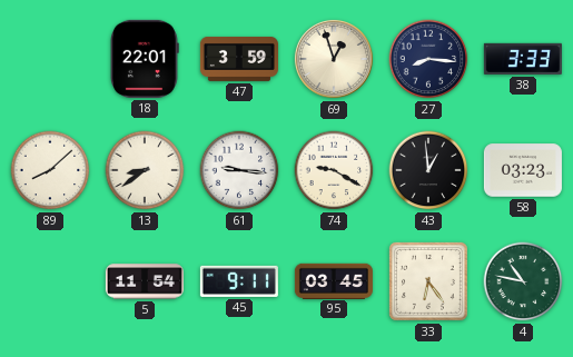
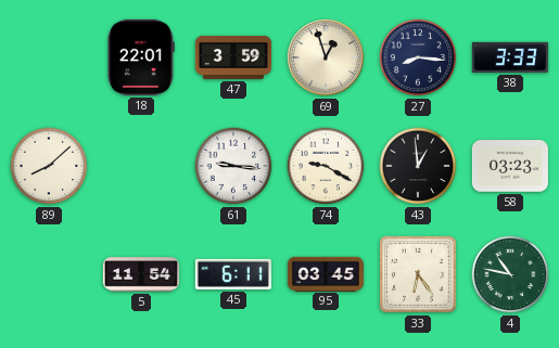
13: 8:39 -> none (145, 170)
45: 9:11 -> 6:11 (233, 274)
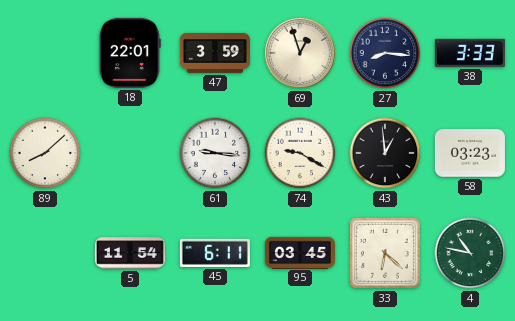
33: 6:24 -> 6:22 (385, 253)
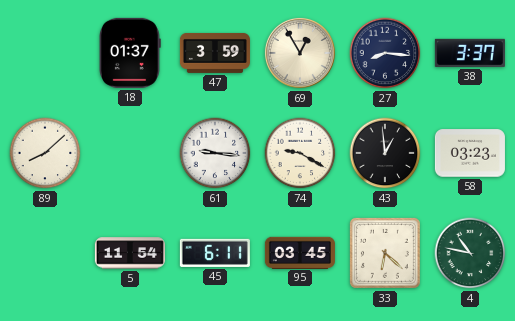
18: 22:01 -> 01:37 (131, 53)
69: 12:57 -> 12:55 (300, 53)
38: 3:33 -> 3:37 (470, 53)
